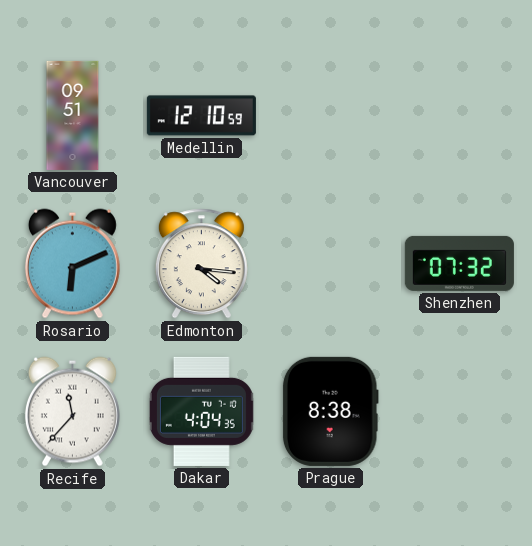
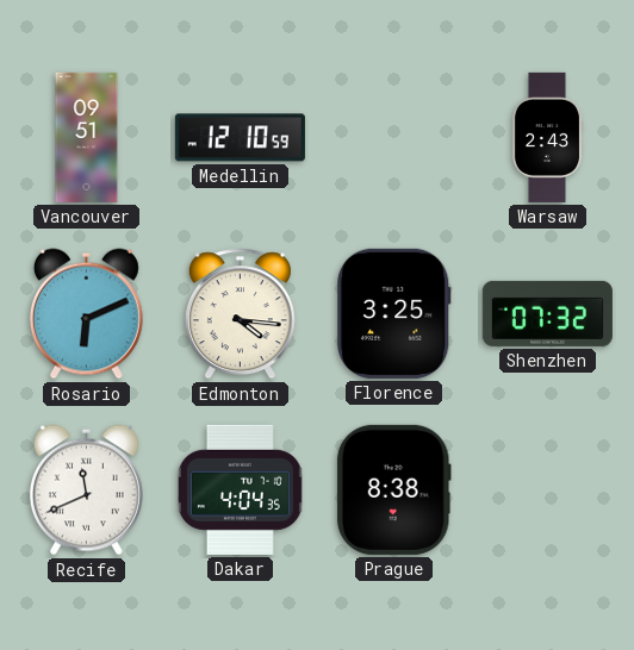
Warsaw: none -> 2:43 (547, 137)
Florence: none -> 3:25 (394, 313)
Recife: 11:37 -> 11:41 (86, 490)
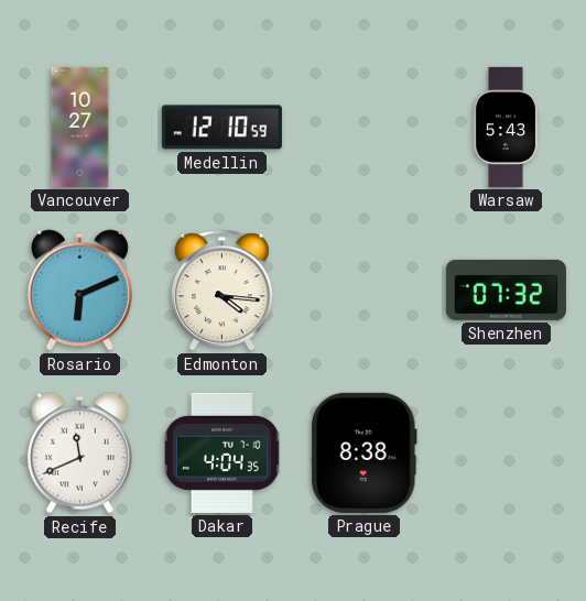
Vancouver: 09:51 -> 10:27 (80, 127)
Warsaw: 2:43 -> 5:43 (506, 127)
Florence: 3:25 -> none (394, 313)
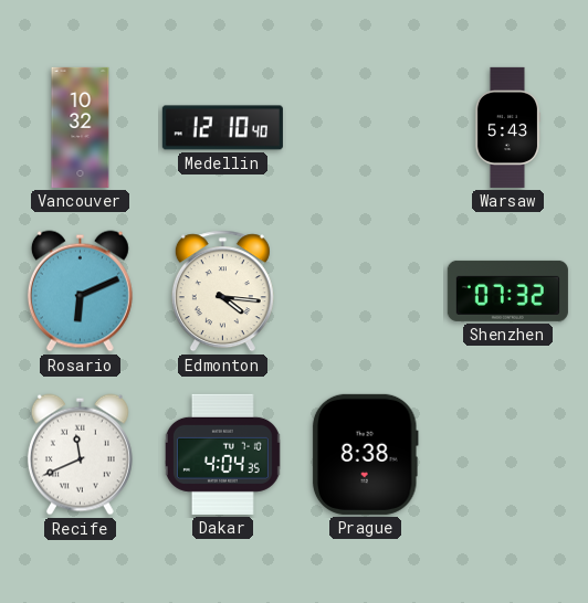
Vancouver: 10:27 -> 10:32 (81, 127)
Medellin: 12:10:59 -> 12:10:40 (222, 128)
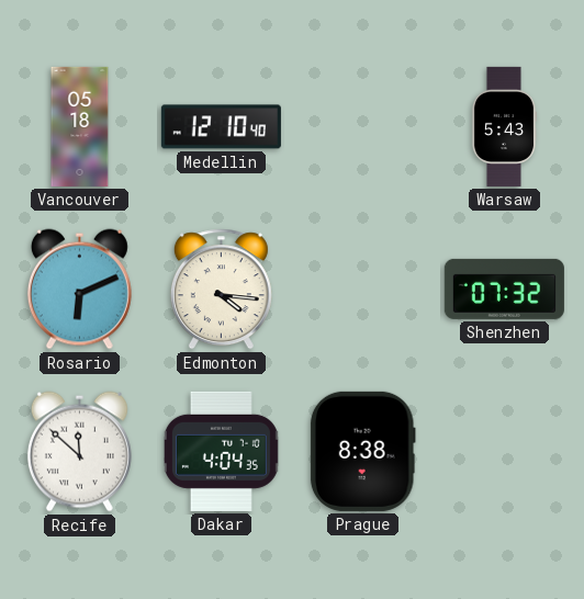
Vancouver: 10:32 -> 05:18 (80, 126)
Recife: 11:41 -> 11:52 (79, 452)
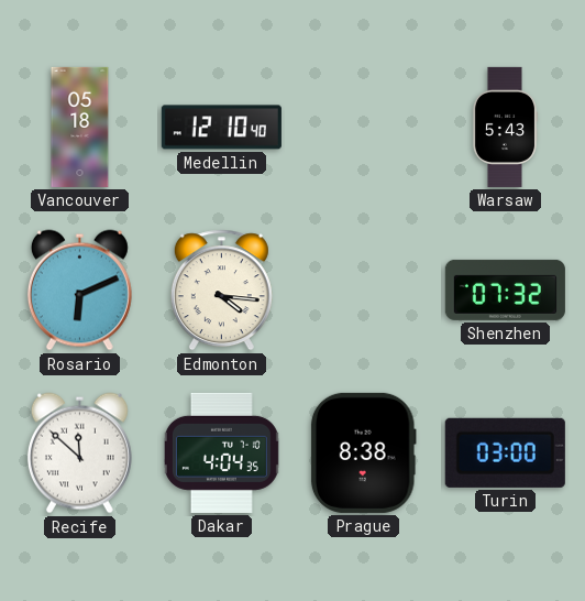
Turin: none -> 03:00 (505, 452)
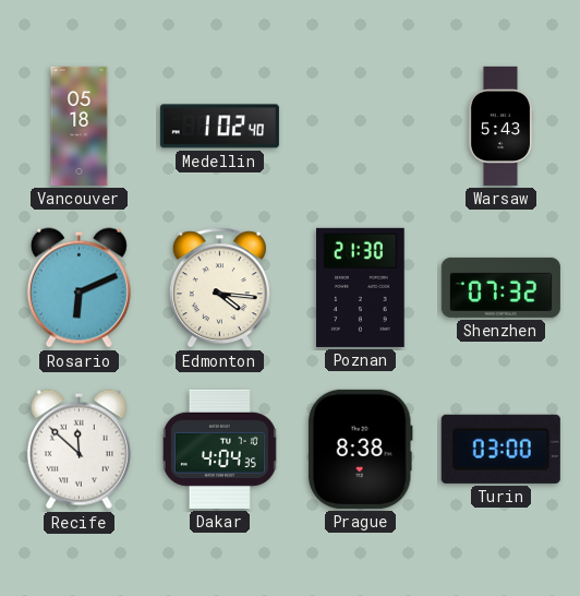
Medellin: 12:10 -> 1:02 (219, 127)
Poznan: none -> 21:30 (361, 287)
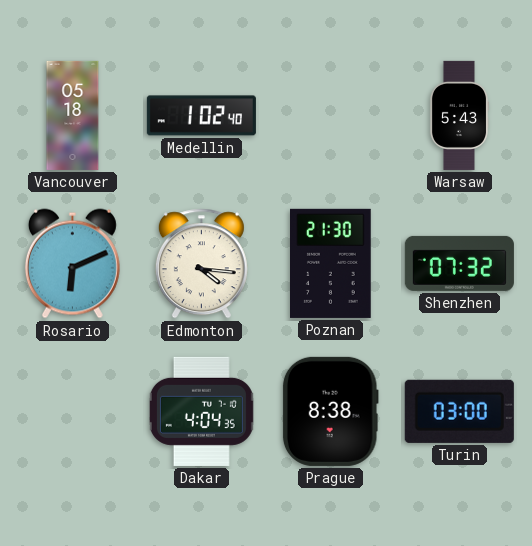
Recife: 11:52 -> none (78, 450)
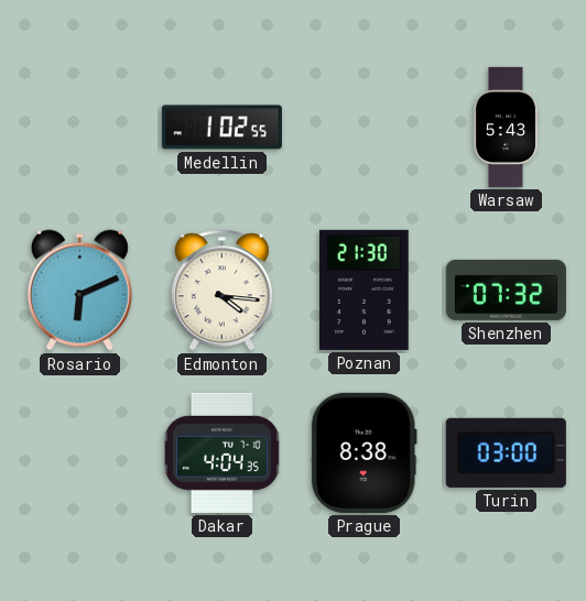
Vancouver: 05:18 -> none (73, 115)
Medellin: 1:02:40 -> 1:02:55 (221, 128)
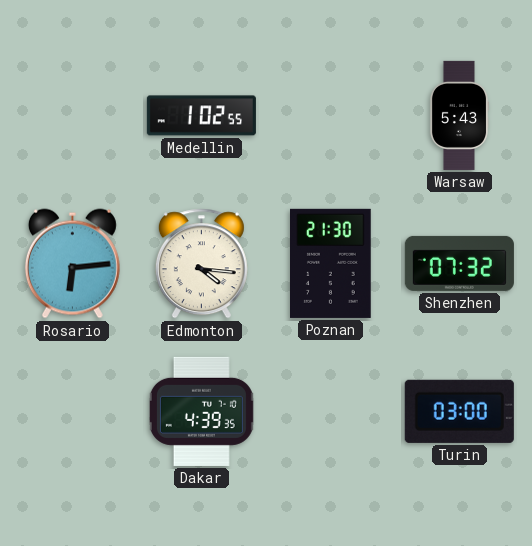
Rosario: 6:11 -> 6:14 (72, 264)
Dakar: 4:04 -> 4:39 (201, 411)
Prague: 8:38 -> none (363, 452)
